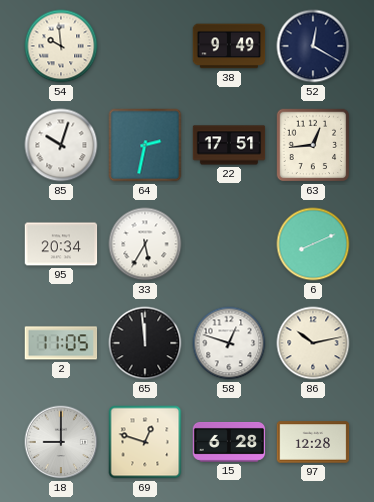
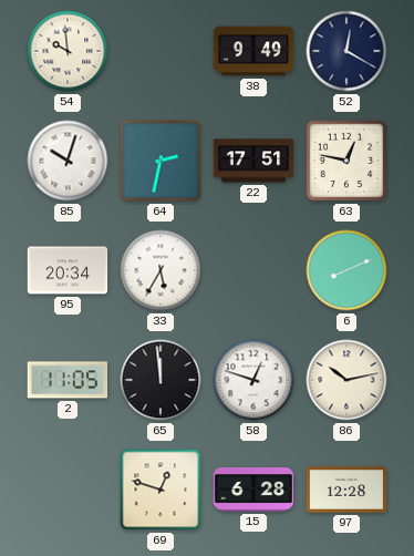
63: 12:44 -> 12:47 (346, 161)
18: 9:00 -> none (61, 442)
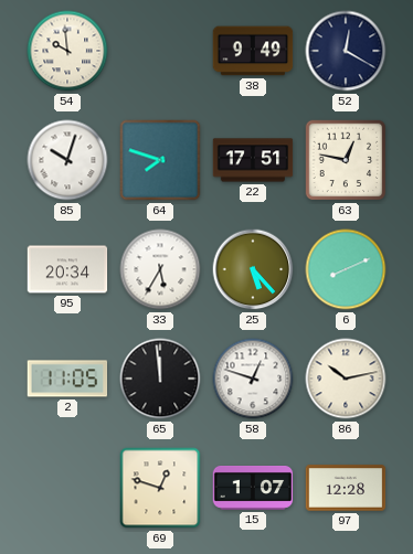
64: 2:32 -> 7:48 (160, 160)
25: none -> 5:23 (253, 269)
15: 6:28 -> 1:07 (253, 489)
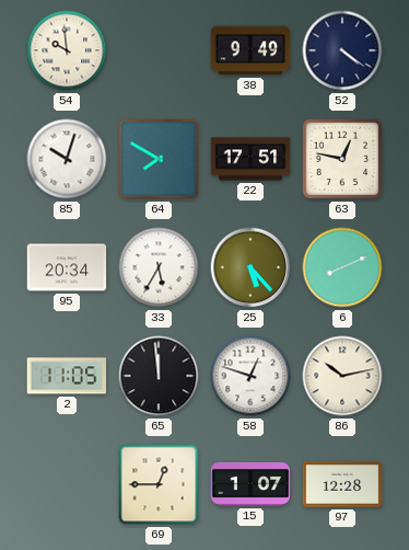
52: 12:20 -> 4:21 (342, 50)
64: 7:48 -> 7:50 (159, 159)
69: 12:48 -> 12:45 (159, 484)
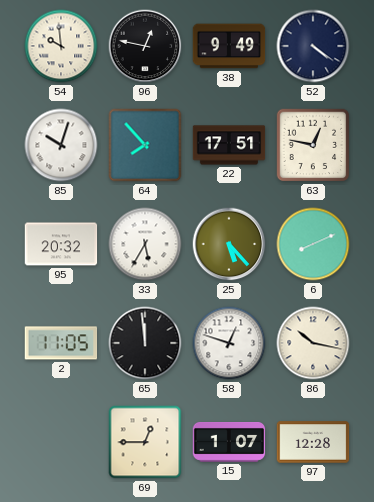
96: none -> 12:47 (145, 46)
64: 7:50 -> 7:53 (145, 145)
95: 20:34 -> 20:32 (61, 244)
86: 10:13 -> 10:17 (313, 343)
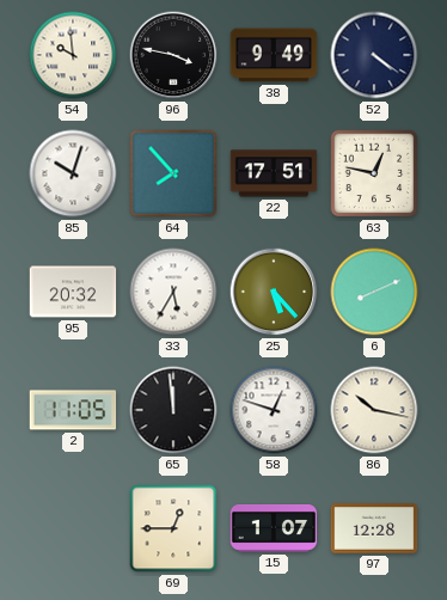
96: 12:47 -> 3:47 (173, 55)
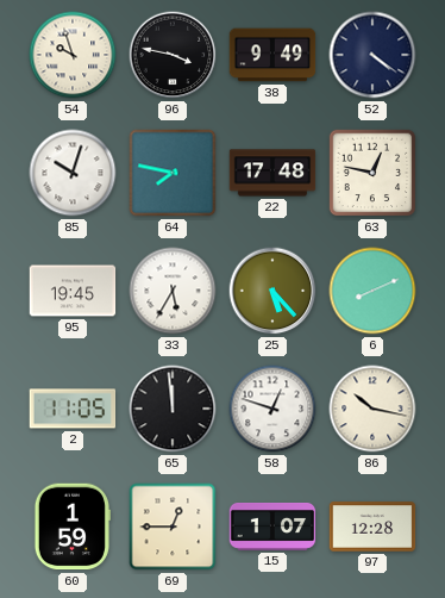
54: 9:59 -> 9:57 (73, 55)
64: 7:53 -> 7:47 (173, 173)
22: 17:51 -> 17:48 (272, 173)
95: 20:32 -> 19:45 (73, 291)
60: none -> 1:59 (71, 527)
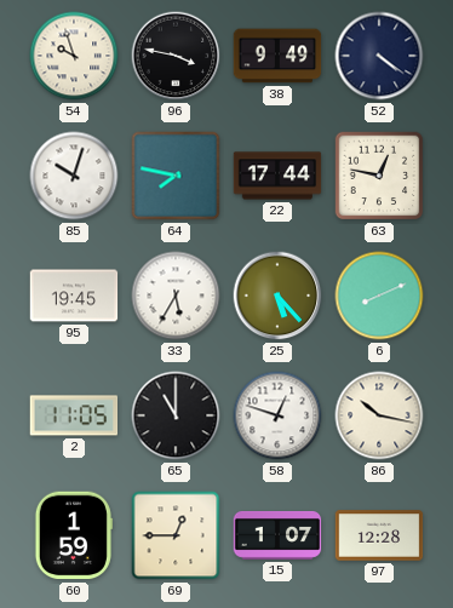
22: 17:48 -> 17:44 (277, 176)
65: 11:59 -> 11:00 (176, 415)
